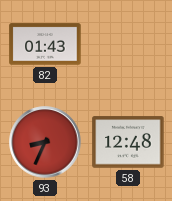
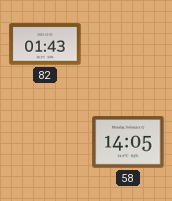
93: 8:34 -> none (45, 142)
58: 12:48 -> 14:05 (128, 142)
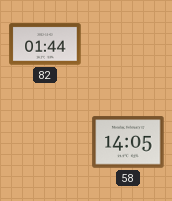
82: 01:43 -> 01:44 (45, 44)
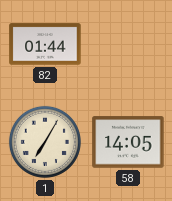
1: none -> 7:05 (45, 142)
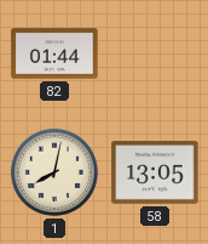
1: 7:05 -> 8:02 (54, 172)
58: 14:05 -> 13:05 (155, 172)
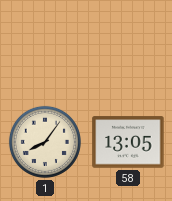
82: 01:44 -> none (54, 53)
1: 8:02 -> 8:06 (45, 142)
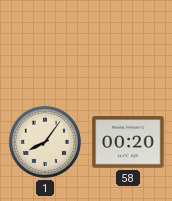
58: 13:05 -> 00:20 (128, 142)
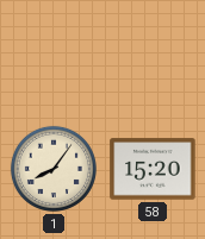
58: 00:20 -> 15:20 (153, 169)
